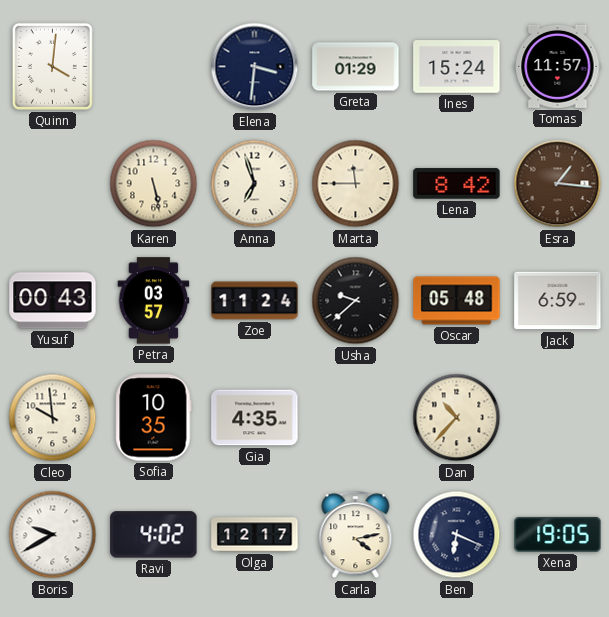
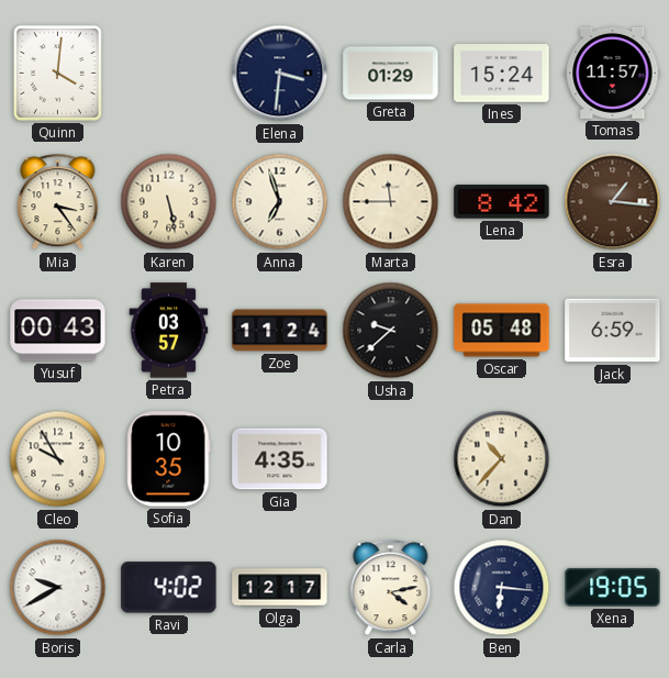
Mia: none -> 3:24 (58, 202)
Cleo: 9:59 -> 9:55 (58, 459)
Ben: 6:19 -> 6:16 (502, 588)
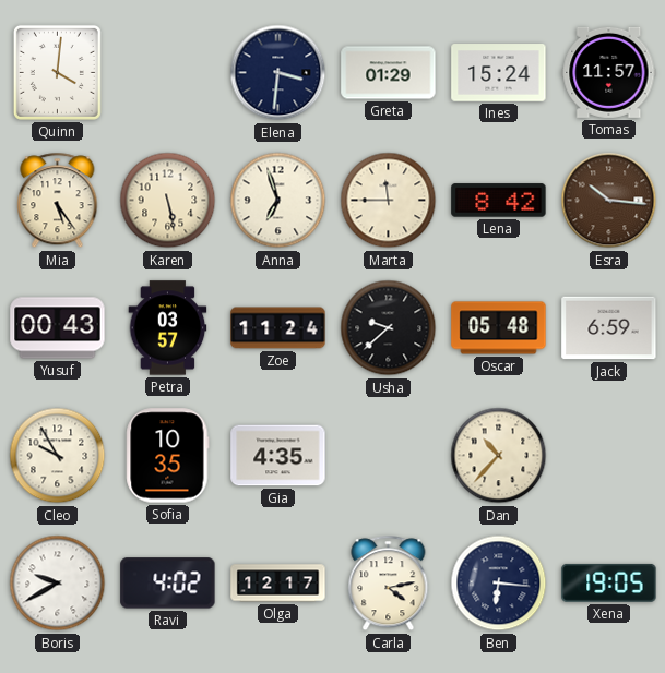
Mia: 3:24 -> 5:24 (58, 201)
Esra: 1:16 -> 10:16 (609, 201)
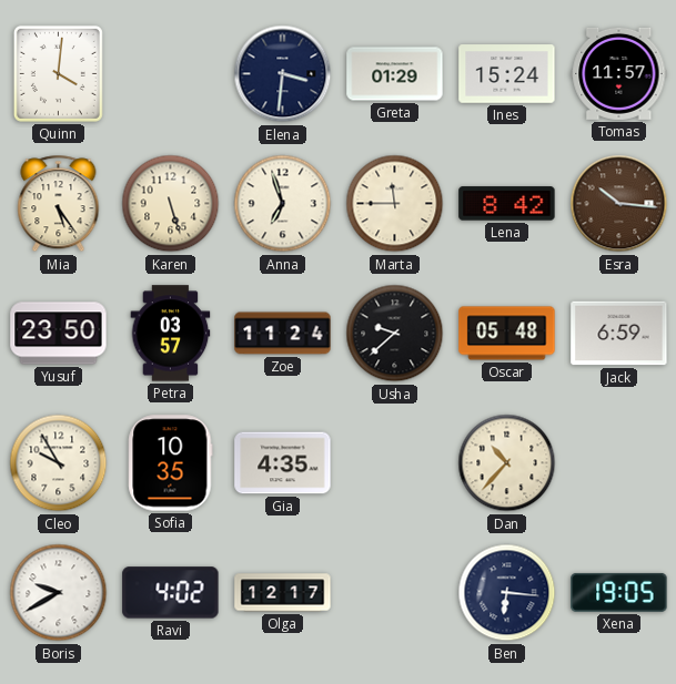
Karen: 5:28 -> 5:27 (171, 204)
Yusuf: 00:43 -> 23:50 (59, 334)
Carla: 4:13 -> none (389, 584)
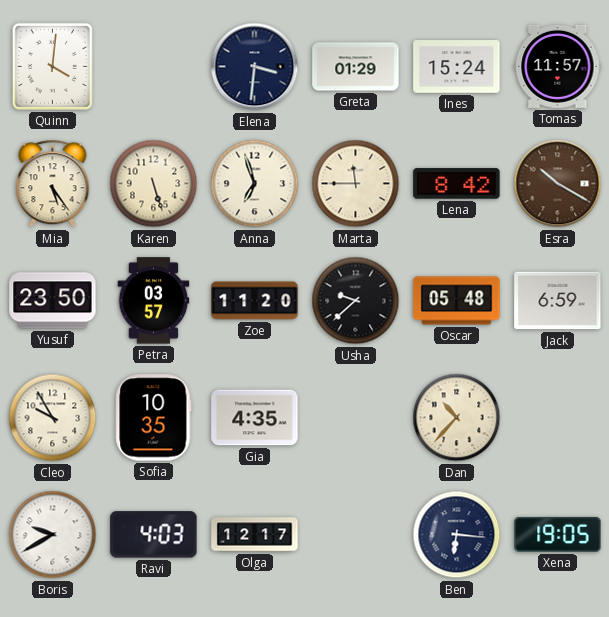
Esra: 10:16 -> 10:20 (558, 184)
Zoe: 11:24 -> 11:20 (255, 301)
Ravi: 4:02 -> 4:03 (154, 535)
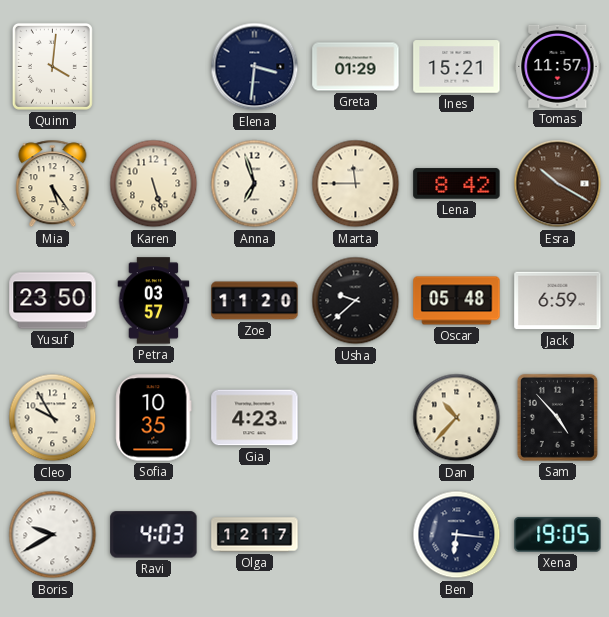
Ines: 15:24 -> 15:21 (457, 67)
Gia: 4:35 -> 4:23 (255, 418)
Sam: none -> 4:53 (557, 417)
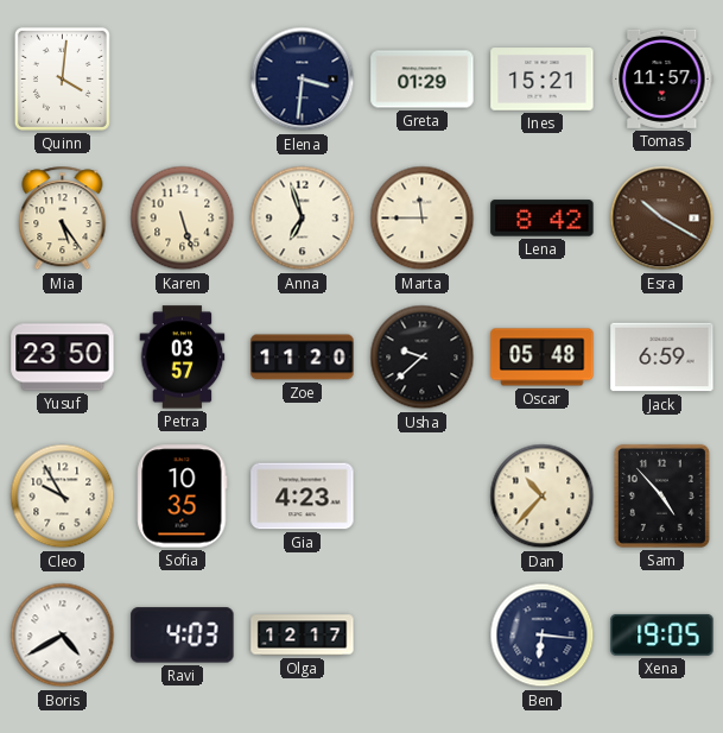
Boris: 9:40 -> 4:40 (63, 636)
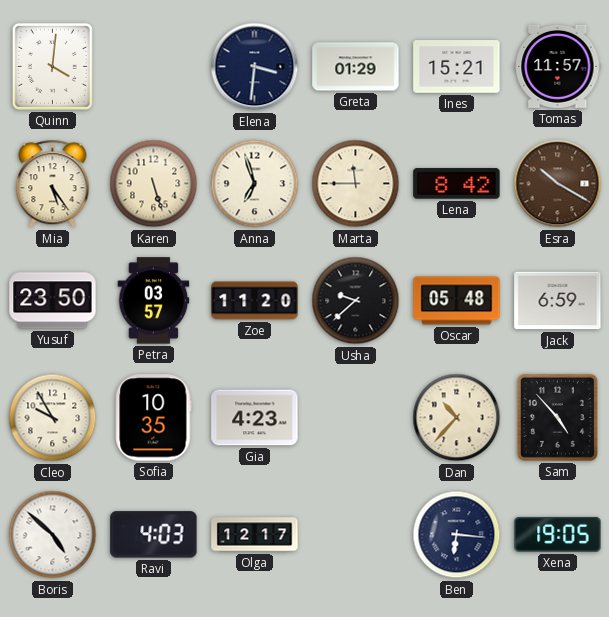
Boris: 4:40 -> 4:52 (53, 535)
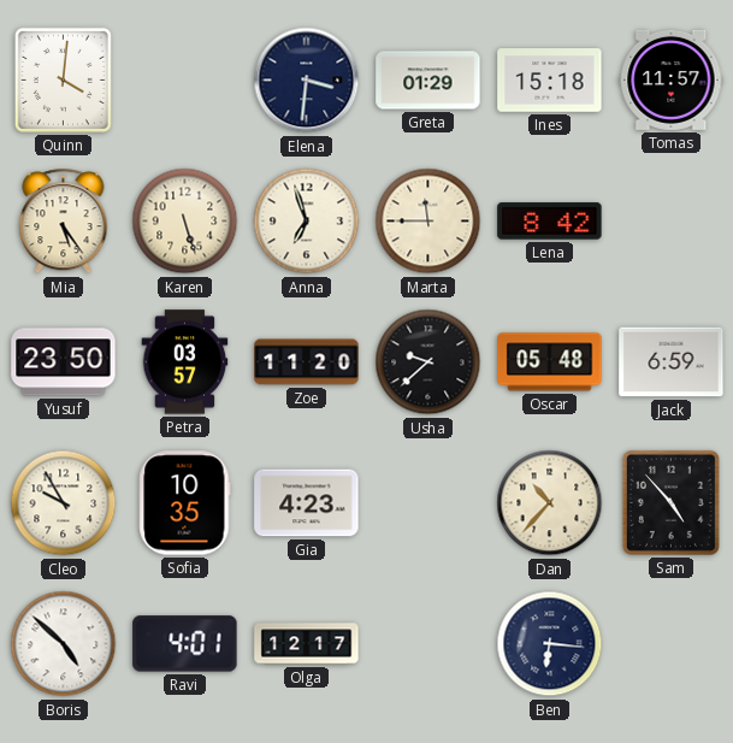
Ines: 15:21 -> 15:18 (550, 81)
Esra: 10:20 -> none (558, 184)
Ravi: 4:03 -> 4:01 (185, 644)
Xena: 19:05 -> none (558, 534)
